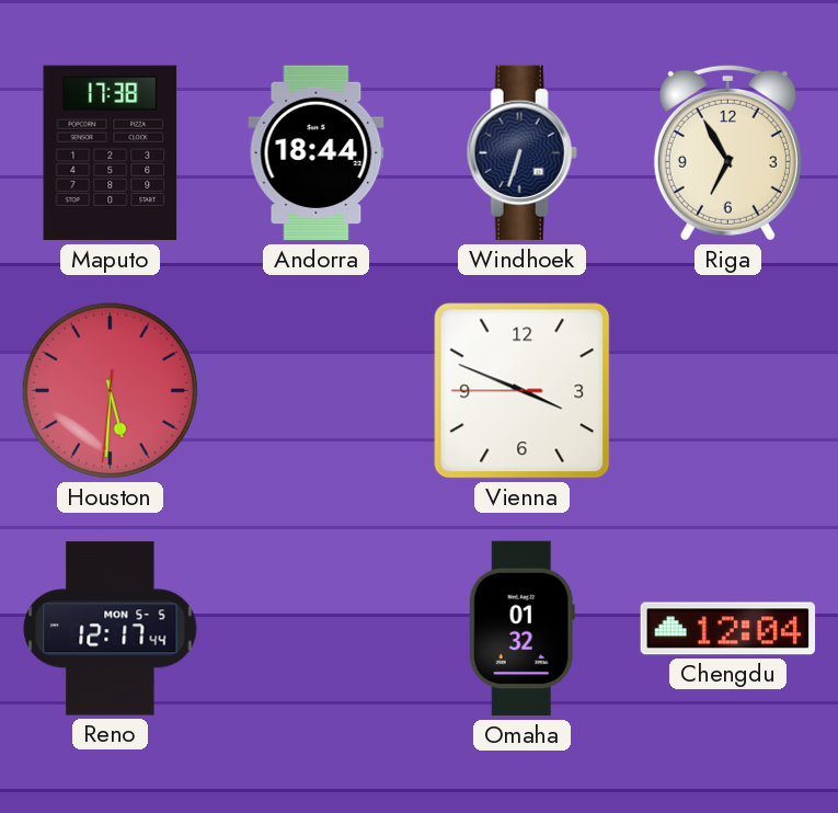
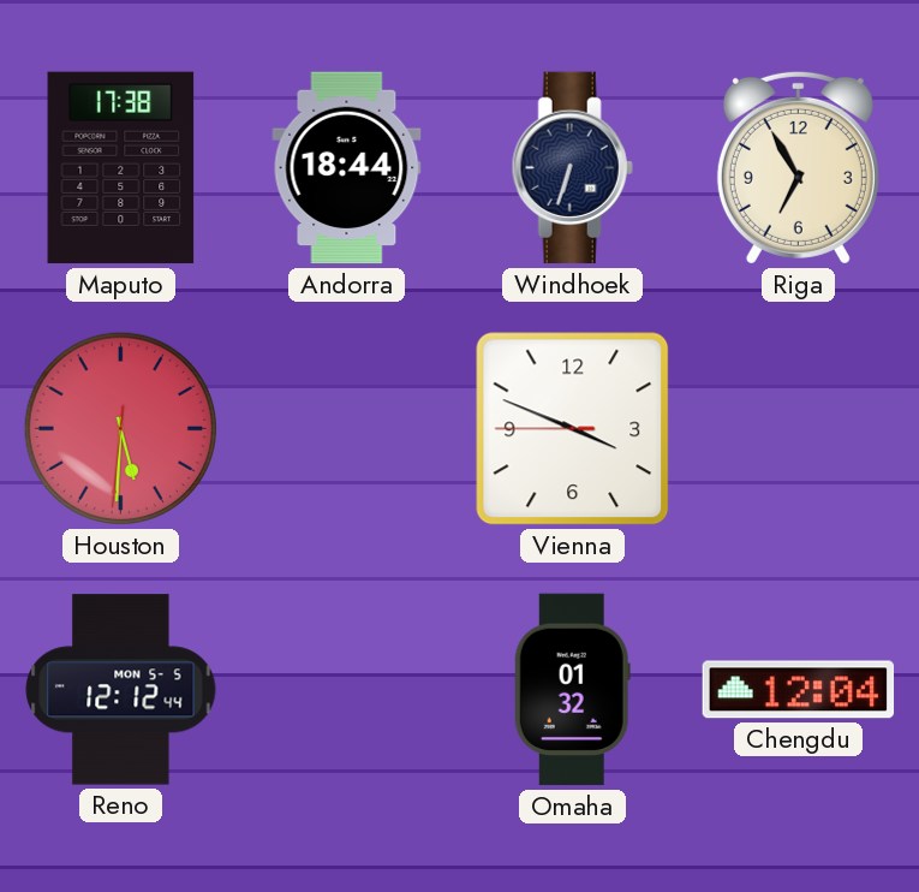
Reno: 12:17 -> 12:12 (121, 690)
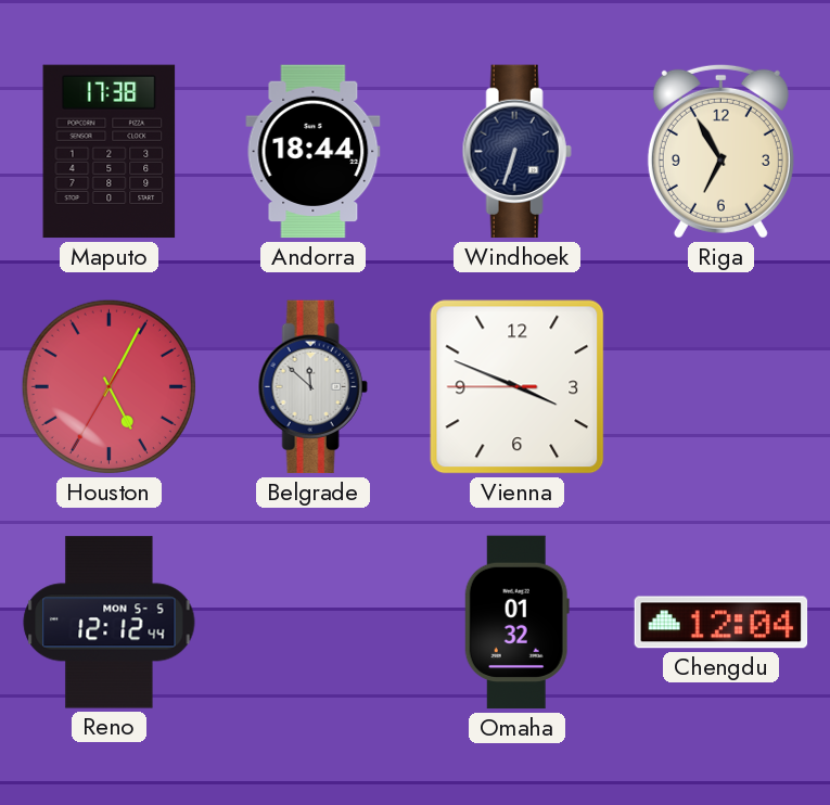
Houston: 5:30 -> 5:04 (108, 386)
Belgrade: none -> 11:52 (312, 387)
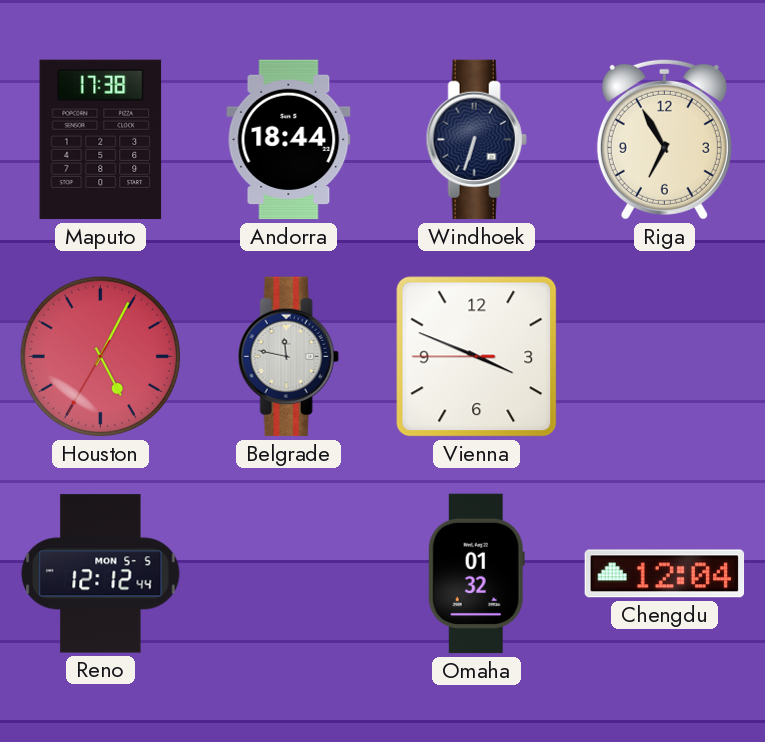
Belgrade: 11:52 -> 11:47 (288, 357)
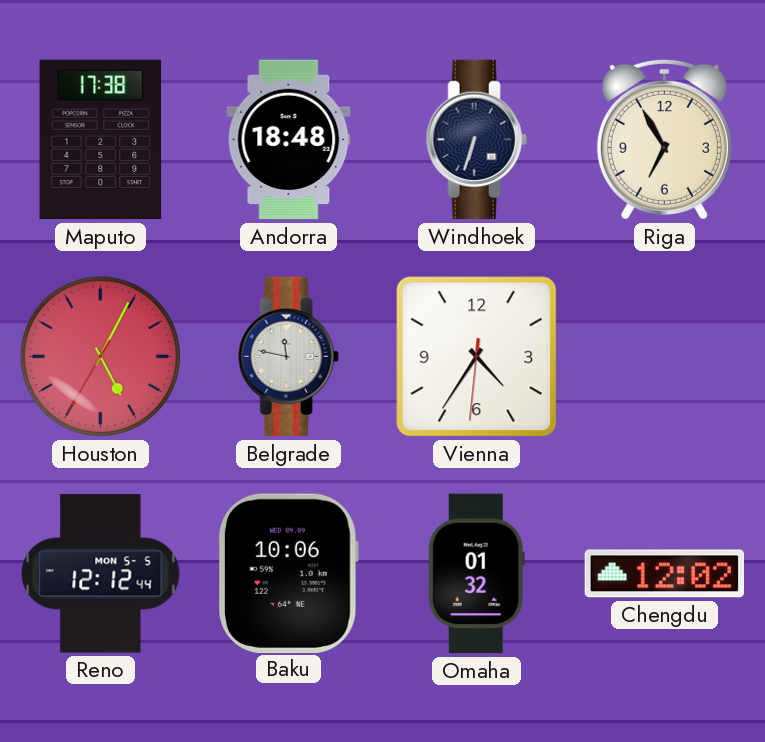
Andorra: 18:44 -> 18:48 (289, 140)
Vienna: 3:48 -> 4:35 (477, 357)
Baku: none -> 10:06 (288, 573)
Chengdu: 12:04 -> 12:02 (665, 574)
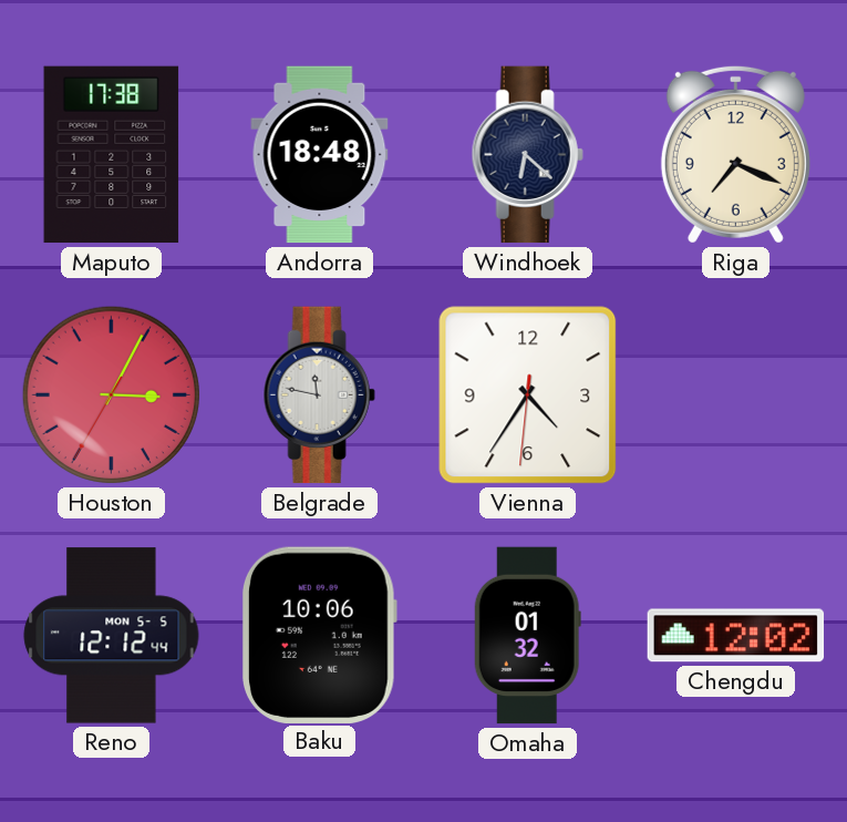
Windhoek: 6:33 -> 6:22 (527, 155)
Riga: 6:55 -> 7:19 (735, 154)
Houston: 5:04 -> 3:04 (111, 394)
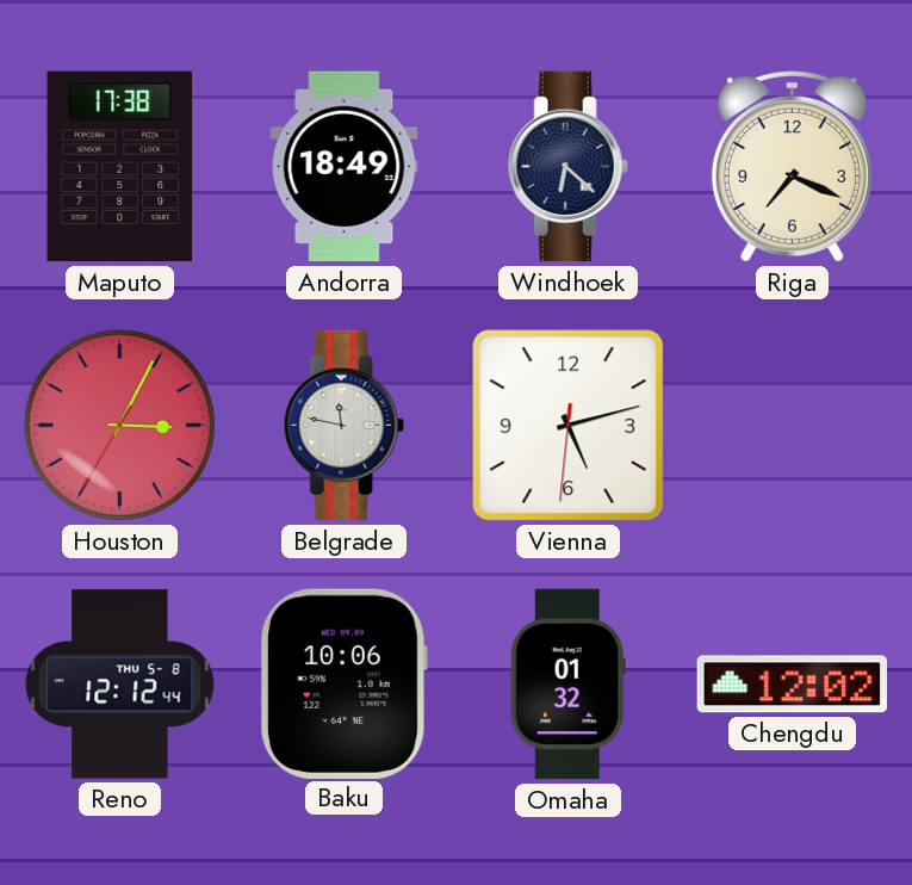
Andorra: 18:48 -> 18:49 (345, 167)
Vienna: 4:35 -> 5:12 (569, 426)
Reno date: MON 5-5 -> THU 5-8 (120, 685)
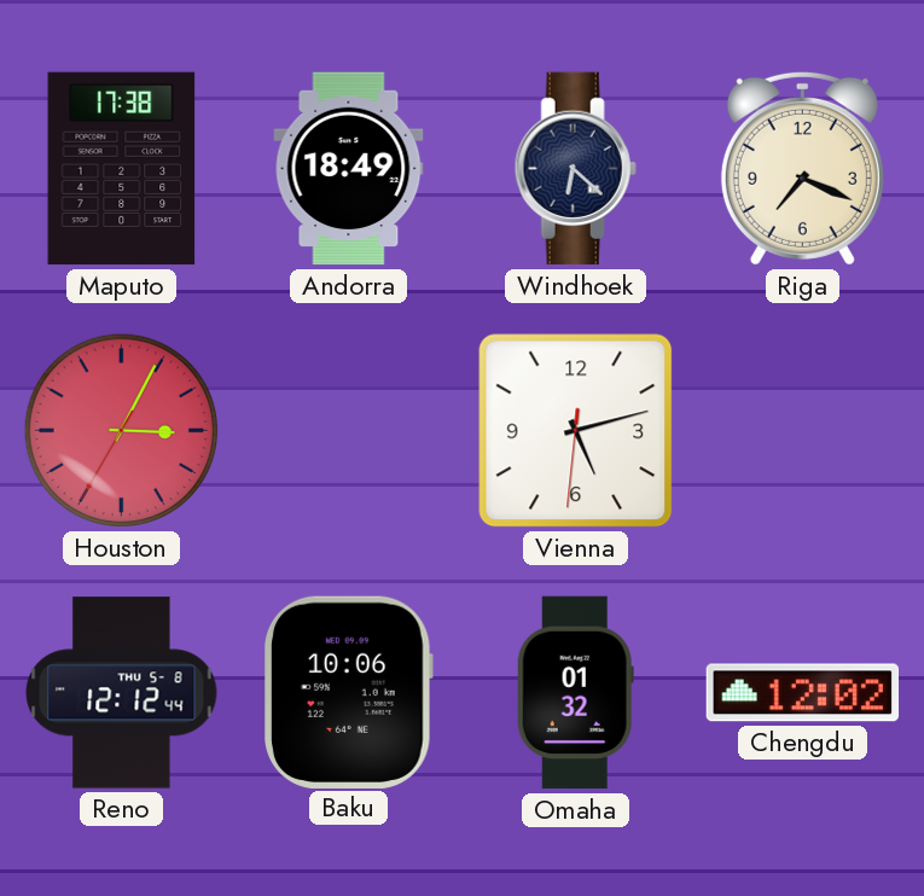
Belgrade: 11:47 -> none (343, 426)
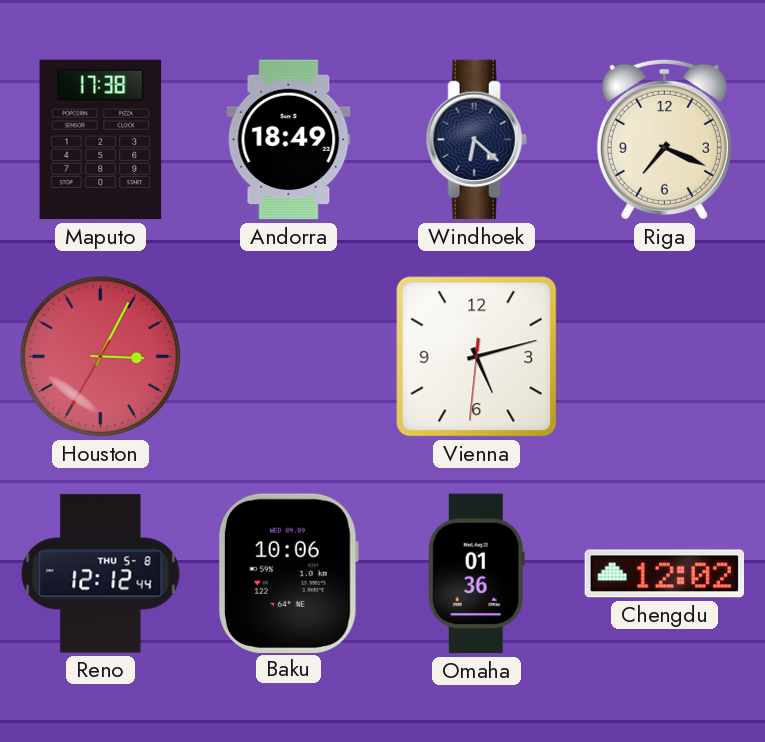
Omaha: 01:32 -> 01:36 (476, 574)
